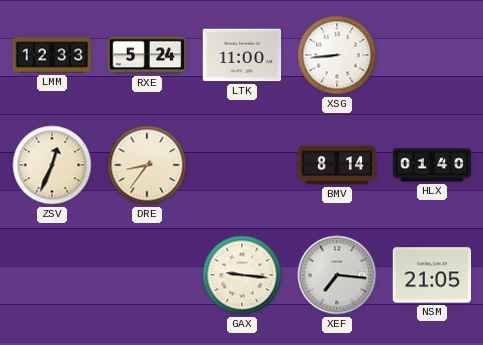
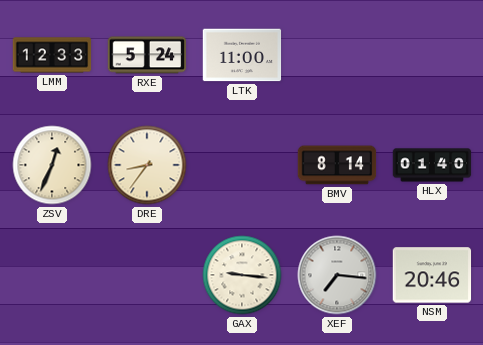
XSG: 8:44 -> none (337, 55)
NSM: 21:05 -> 20:46 (432, 275)
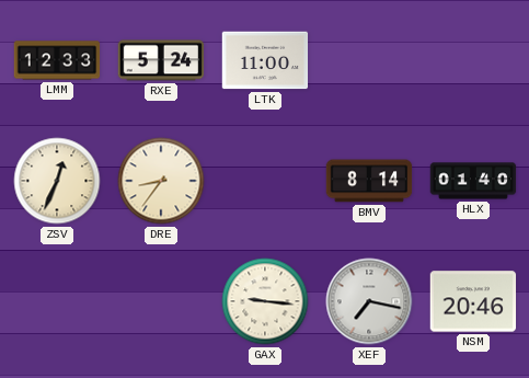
XEF: 7:16 -> 7:17 (369, 301)
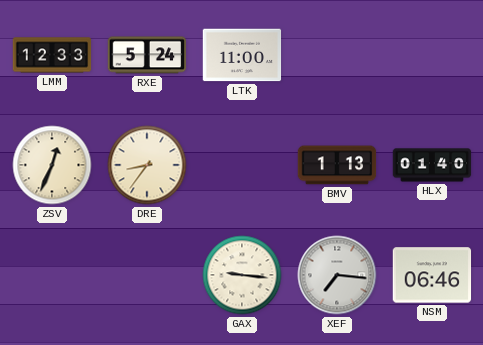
BMV: 8:14 -> 1:13 (337, 165)
XEF: 7:17 -> 7:16 (337, 275)
NSM: 20:46 -> 06:46 (432, 275)
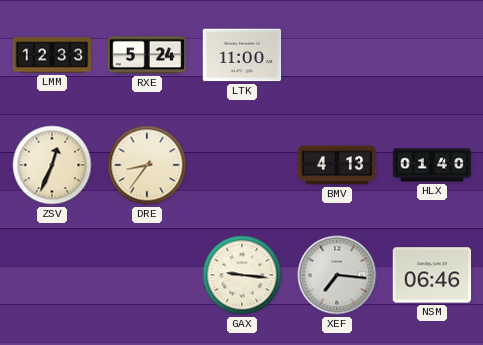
BMV: 1:13 -> 4:13 (337, 165)
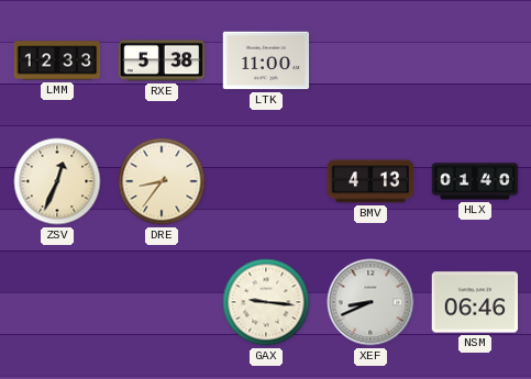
RXE: 5:24 -> 5:38 (162, 60)
XEF: 7:16 -> 8:41 (370, 302)
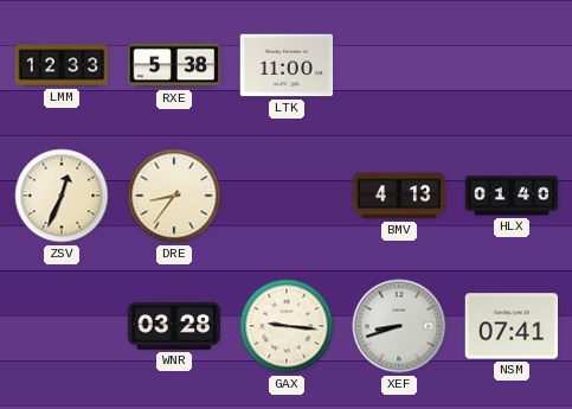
WNR: none -> 03:28 (174, 326)
XEF: 8:41 -> 8:42 (399, 326)
NSM: 06:46 -> 07:41 (512, 326)
